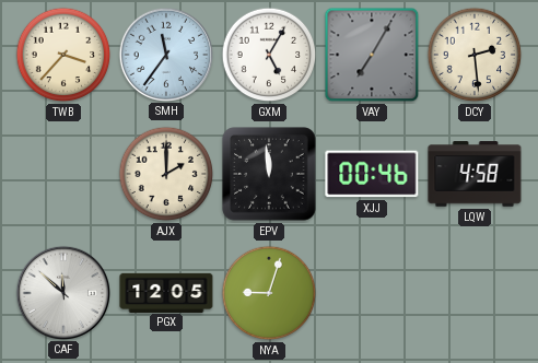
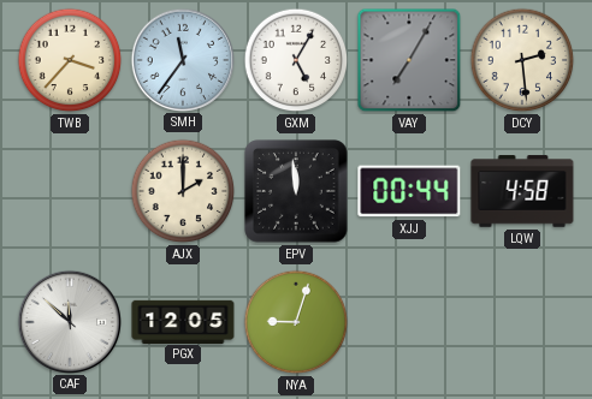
XJJ: 00:46 -> 00:44 (409, 191)
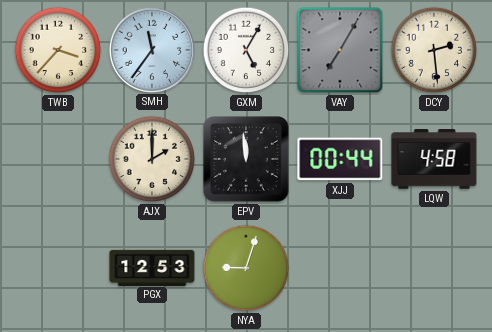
CAF: 11:52 -> none (69, 321)
PGX: 12:05 -> 12:53 (152, 267)
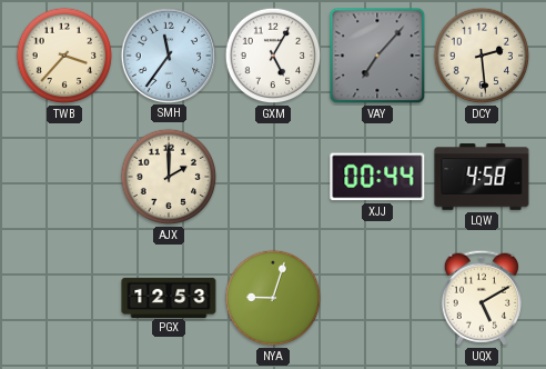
VAY: 7:05 -> 7:07 (377, 56)
EPV: 11:59 -> none (246, 159)
UQX: none -> 5:10 (482, 298)
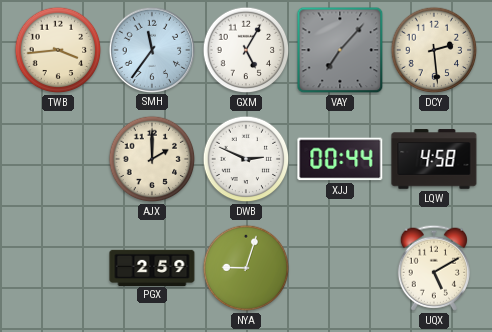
TWB: 3:37 -> 3:44 (58, 50)
DWB: none -> 2:49 (246, 159)
PGX: 12:53 -> 2:59 (152, 267)
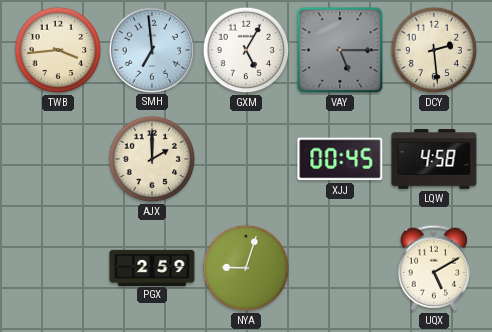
SMH: 11:36 -> 6:59 (151, 49)
VAY: 7:07 -> 5:15 (340, 50)
DWB: 2:49 -> none (246, 159)
XJJ: 00:44 -> 00:45 (340, 159)
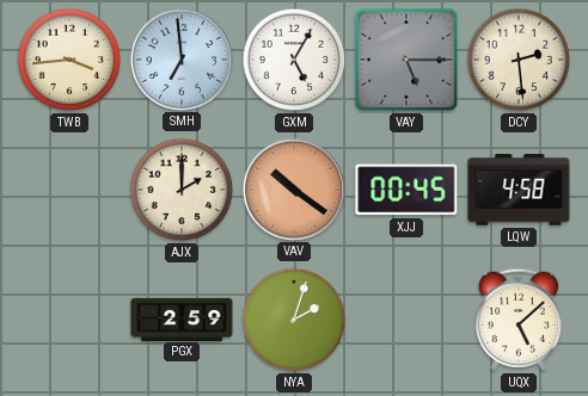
VAV: none -> 10:21 (293, 188)
NYA: 9:03 -> 2:03 (294, 320)
UQX: 5:10 -> 5:08 (519, 320)
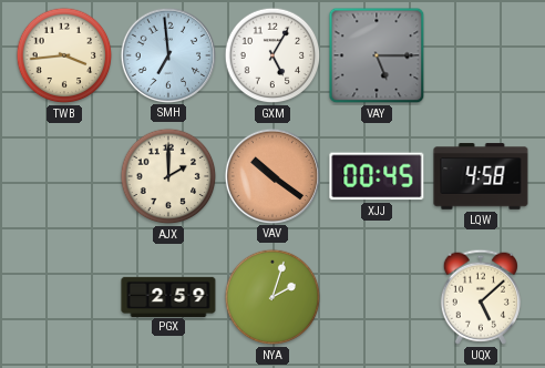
DCY: 2:29 -> none (519, 60)
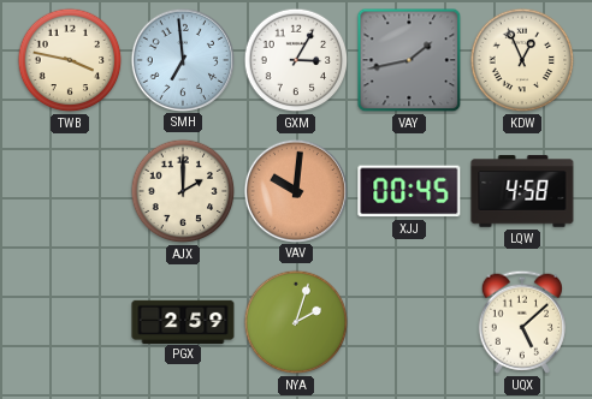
TWB: 3:44 -> 3:47 (70, 60)
GXM: 5:05 -> 3:05 (296, 60)
VAY: 5:15 -> 1:43 (409, 60)
KDW: none -> 12:56 (522, 60)
VAV: 10:21 -> 10:01 (295, 190)
